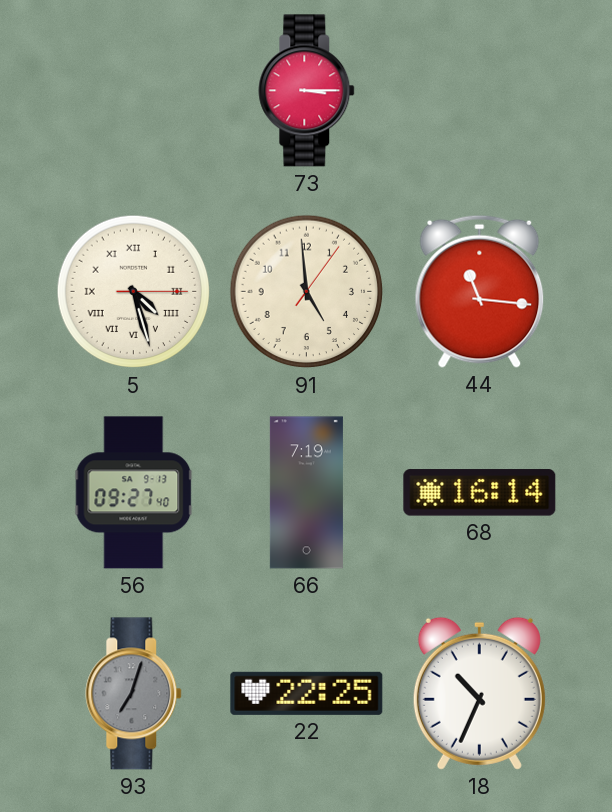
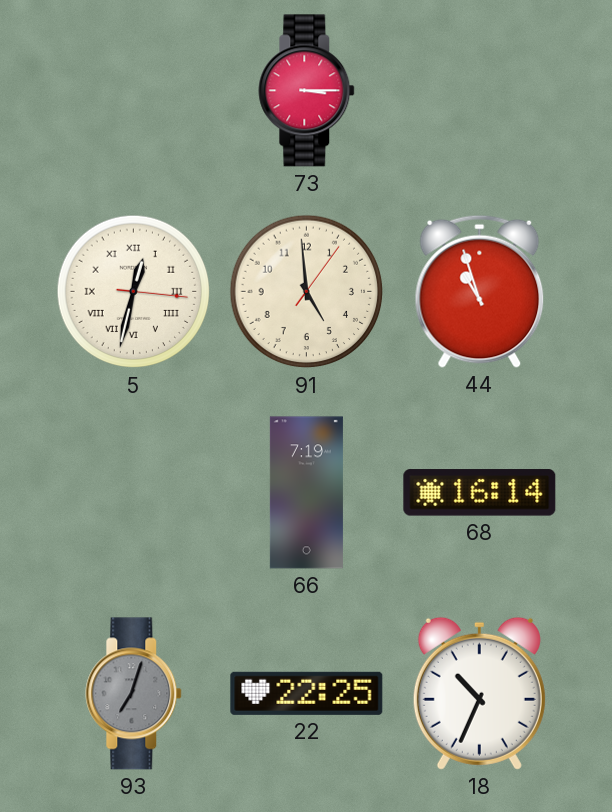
5: 4:27 -> 12:32 (134, 292)
44: 11:16 -> 10:57 (480, 291)
56: 09:27 -> none (134, 493)
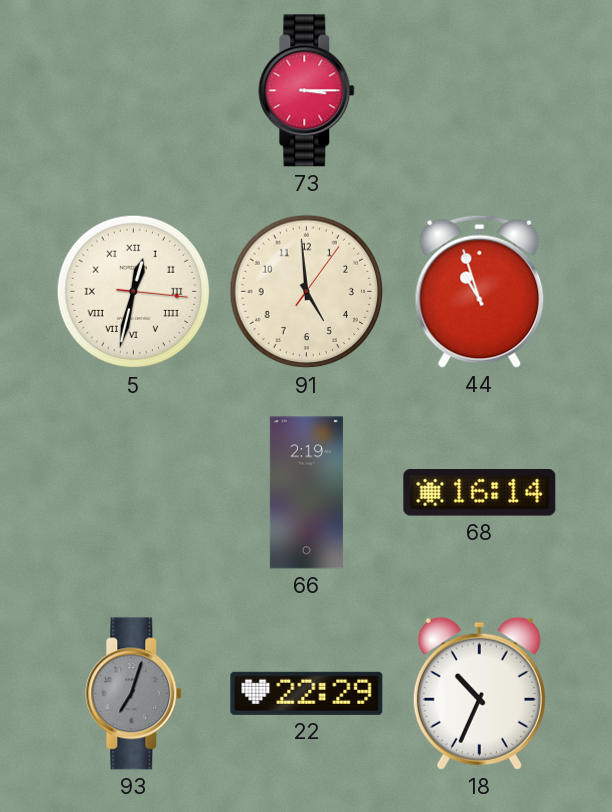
66: 7:19 -> 2:19 (306, 493)
22: 22:25 -> 22:29 (307, 693)
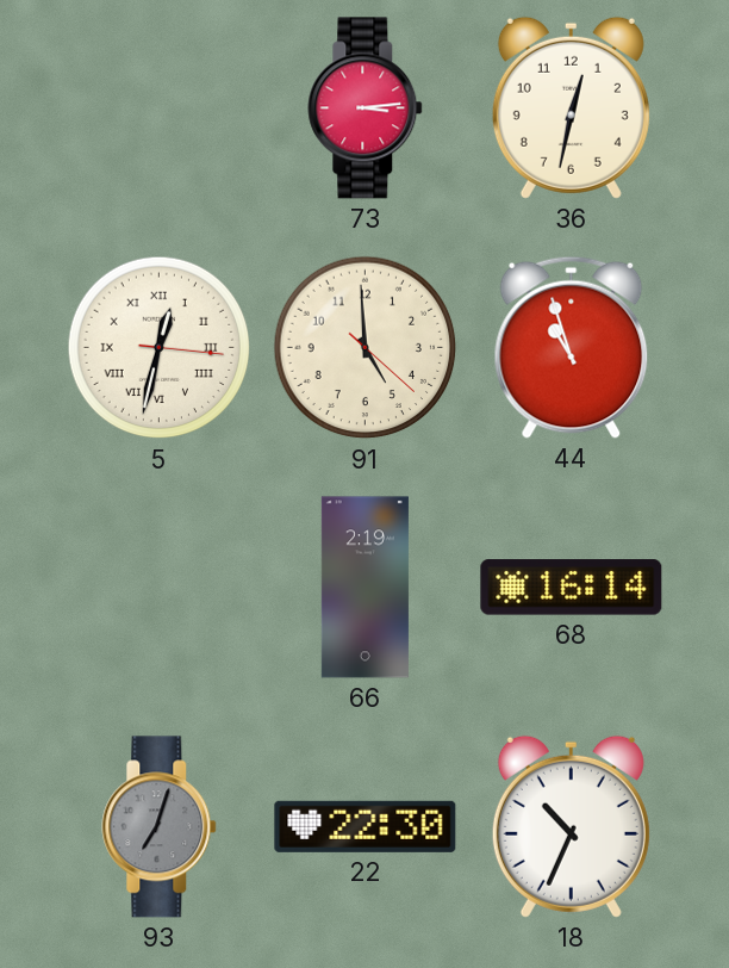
73: 3:15 -> 3:14 (366, 108)
36: none -> 12:32 (571, 107)
91: 4:59:06 -> 4:59:22 (366, 348)
22: 22:29 -> 22:30 (366, 826)
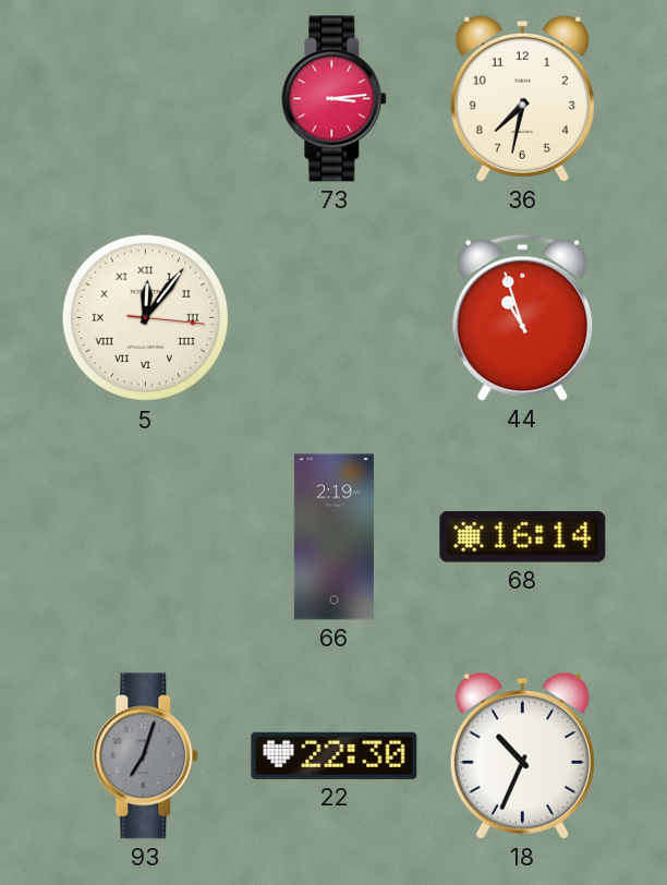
36: 12:32 -> 7:32 (522, 98)
5: 12:32 -> 12:06 (146, 318)
91: 4:59 -> none (366, 348)
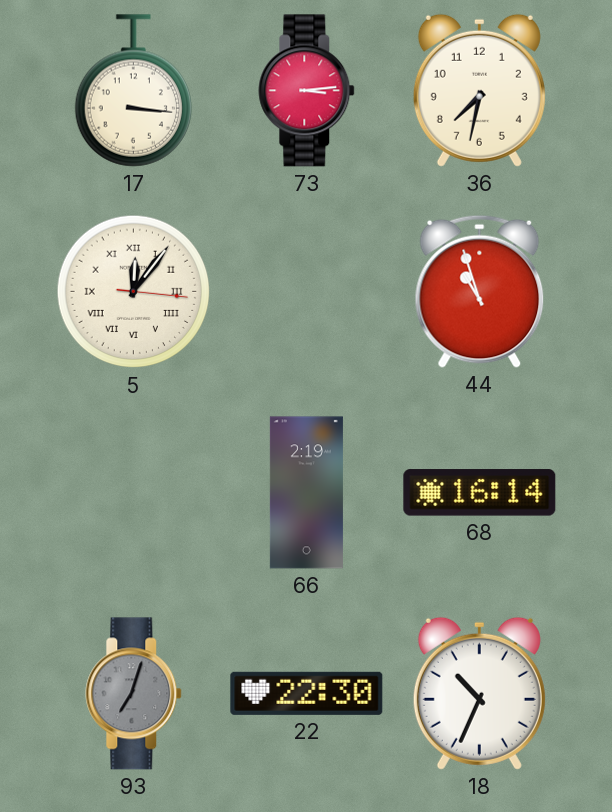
17: none -> 3:16 (133, 91)
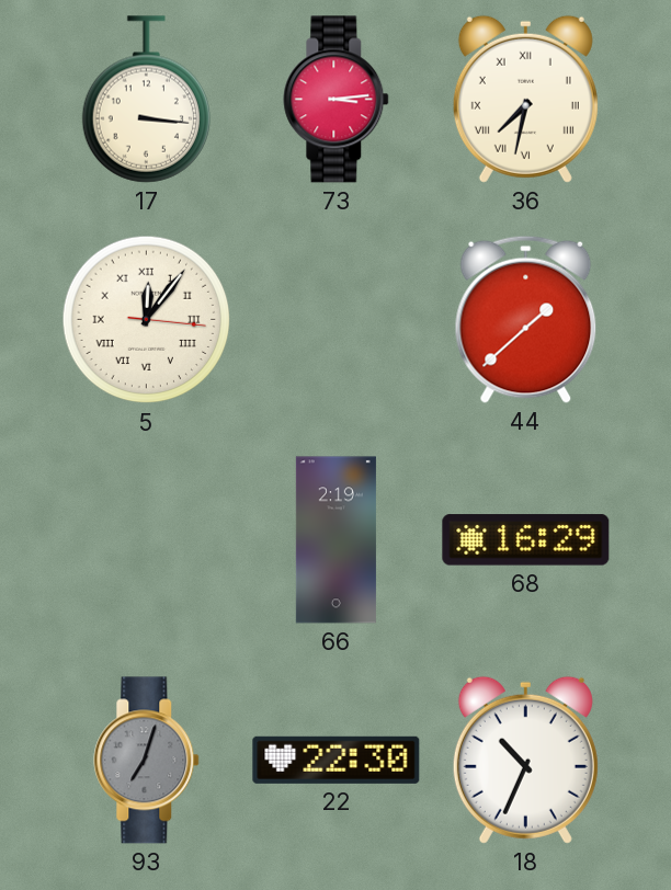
36 numerals: Arabic -> Roman (525, 99)
44: 10:57 -> 1:38 (526, 319)
68: 16:14 -> 16:29 (526, 540)
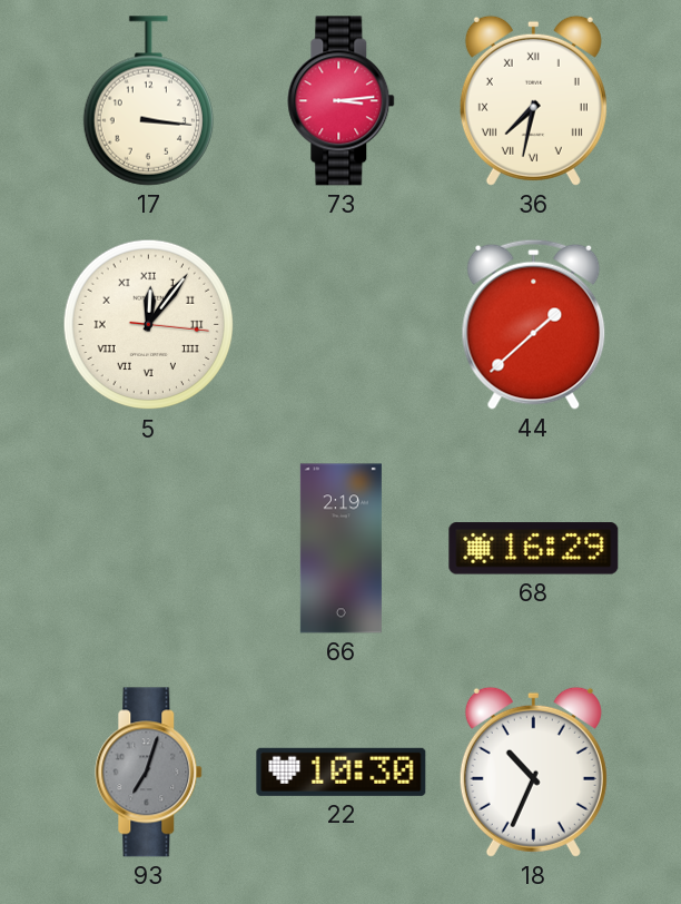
22: 22:30 -> 10:30 (342, 772)
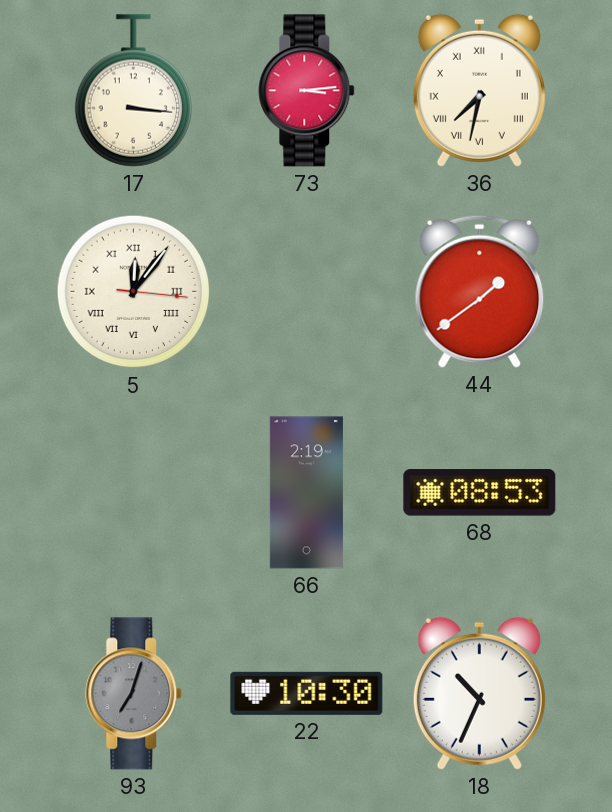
44: 1:38 -> 1:39 (480, 291)
68: 16:29 -> 08:53 (480, 493)
